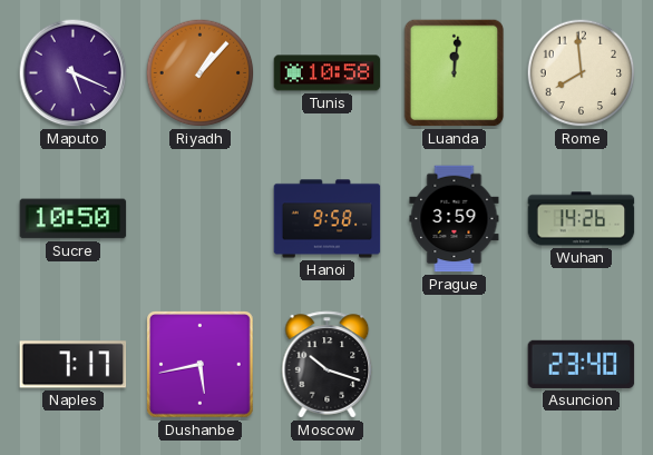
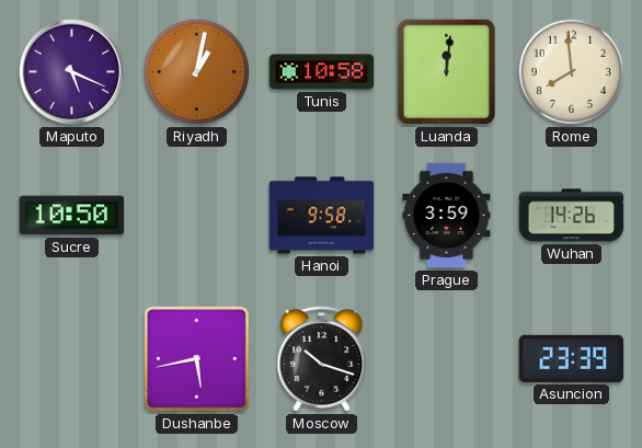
Riyadh: 1:07 -> 1:02 (197, 72)
Naples: 7:17 -> none (74, 365)
Asuncion: 23:40 -> 23:39 (572, 358)
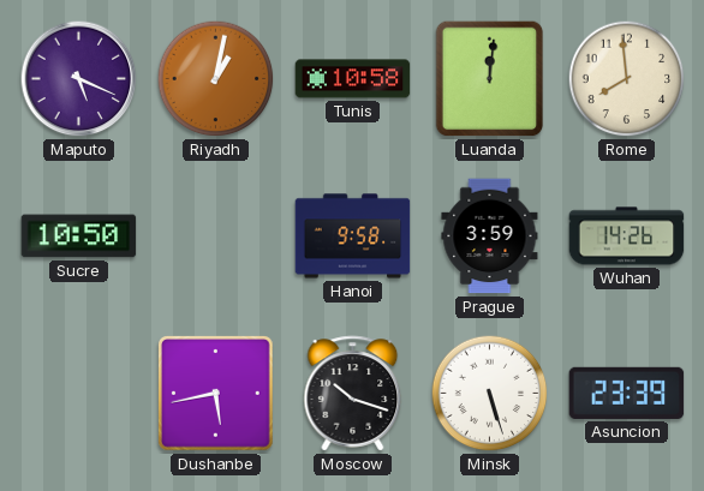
Minsk: none -> 5:27 (490, 394)
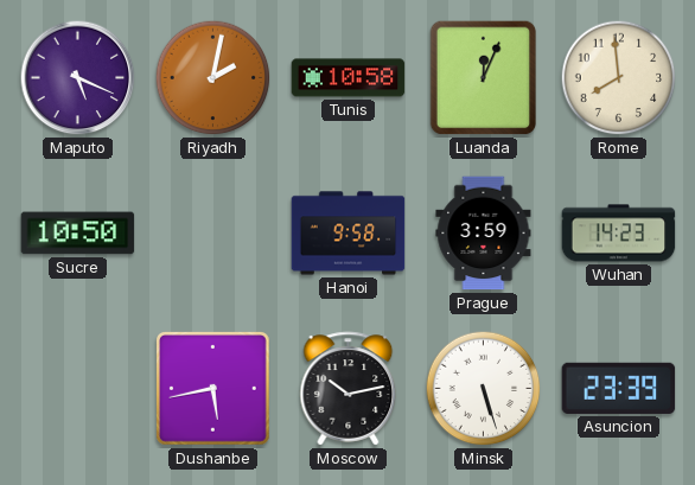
Riyadh: 1:02 -> 2:02 (213, 78)
Luanda: 12:01 -> 12:04 (484, 78)
Wuhan: 14:26 -> 14:23 (619, 234)
Moscow: 10:18 -> 10:13 (349, 389)
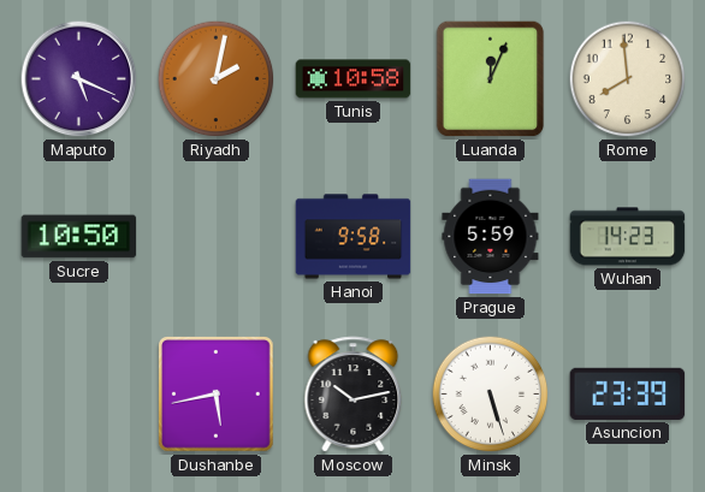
Prague: 3:59 -> 5:59 (491, 237)
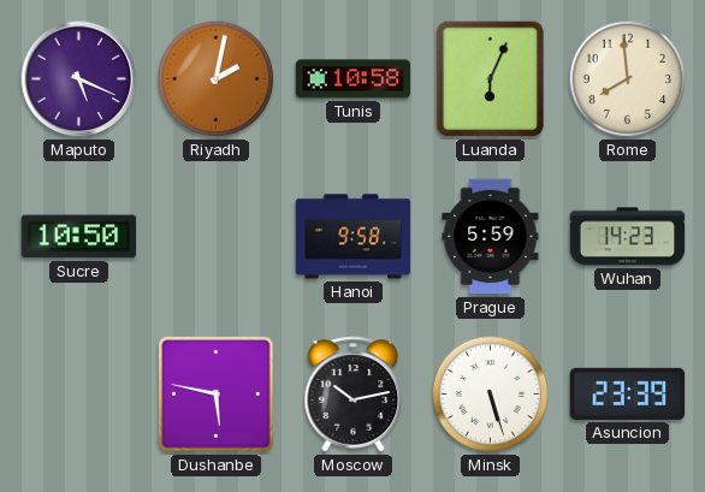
Luanda: 12:04 -> 6:04 (491, 79)
Dushanbe: 5:43 -> 5:47 (217, 395)
